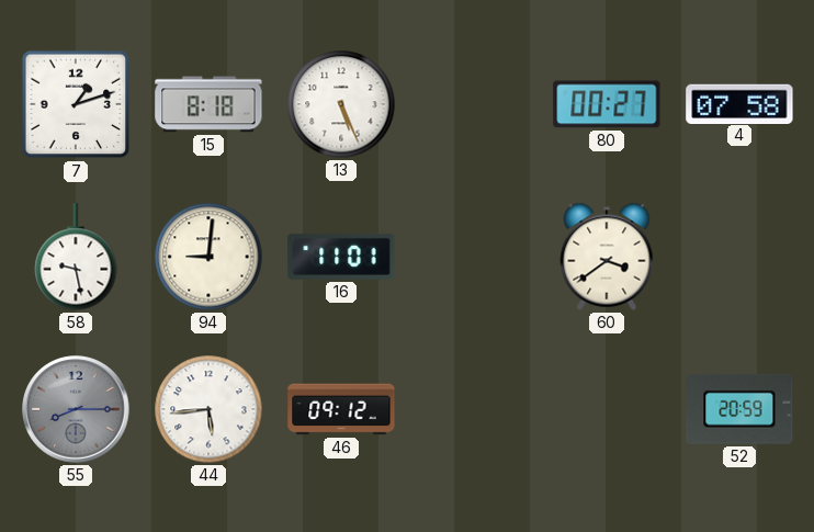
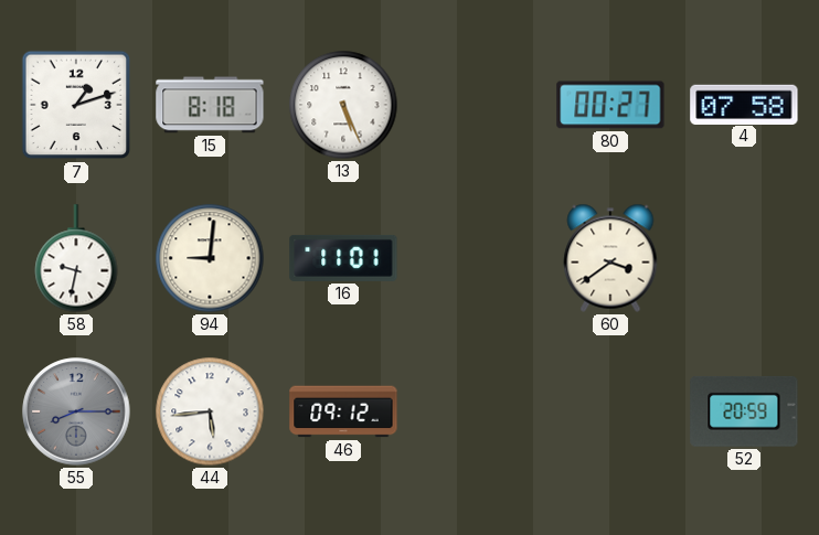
58: 9:28 -> 9:32 (76, 258)
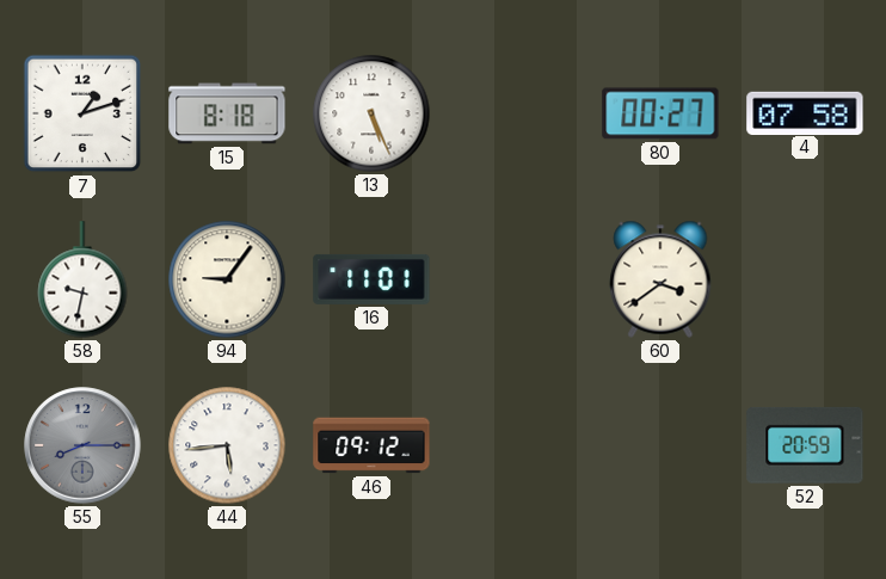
94: 9:01 -> 9:06 (227, 279)
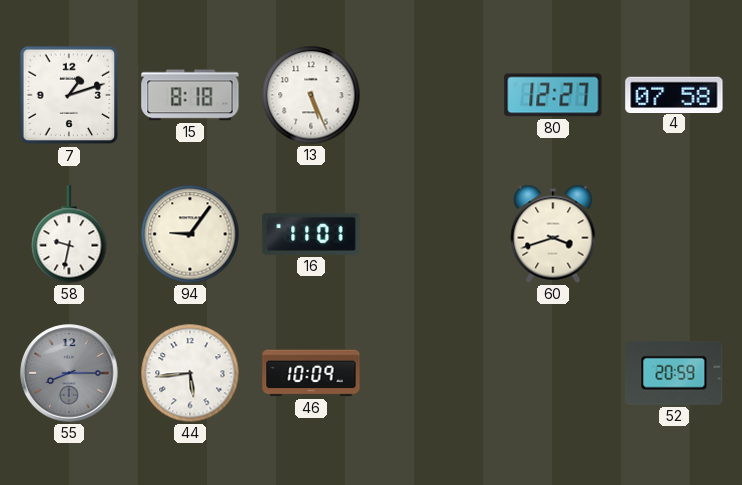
80: 00:27 -> 12:27 (553, 95)
60: 3:39 -> 3:42 (553, 234)
46: 09:12 -> 10:09 (311, 373)
